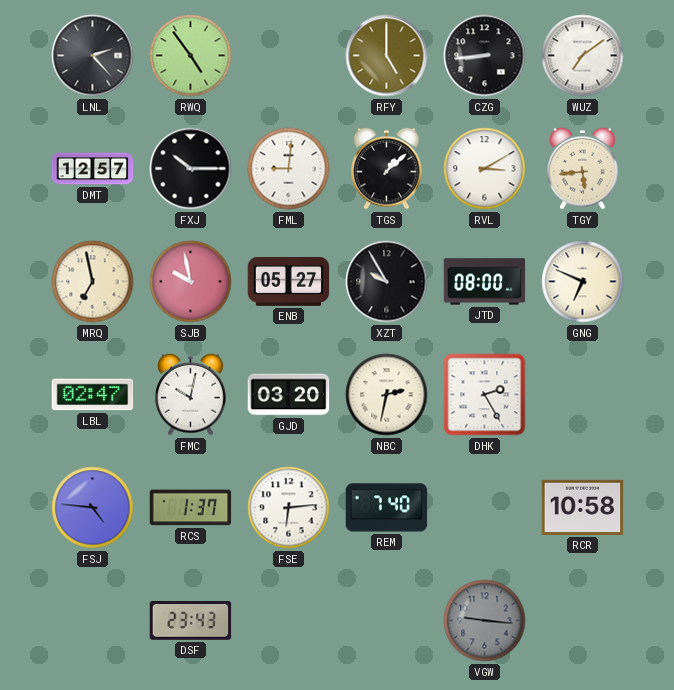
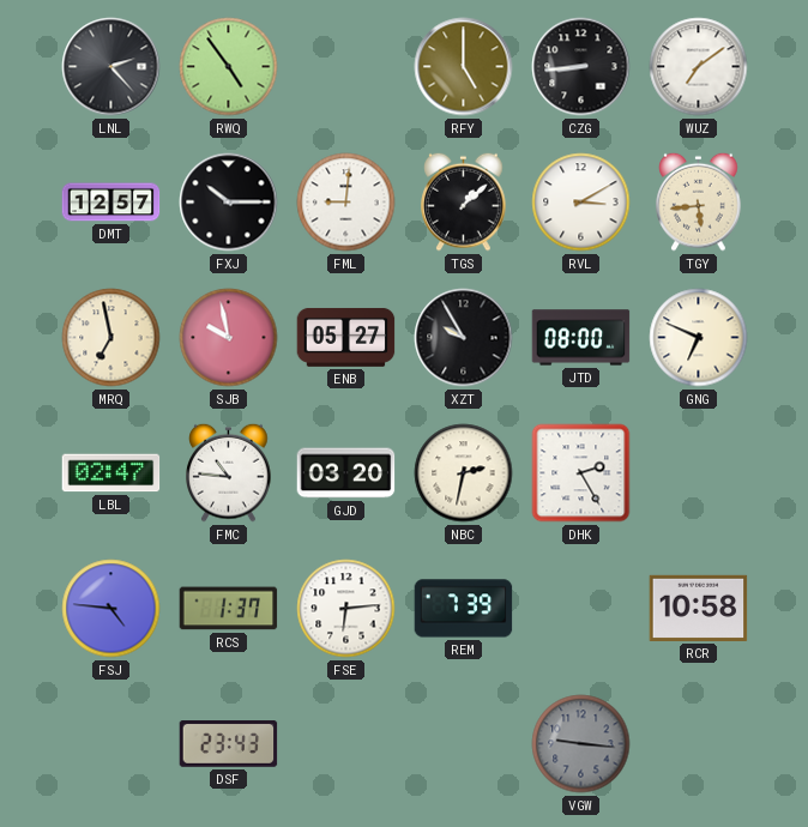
FMC: 10:02 -> 10:46 (229, 472)
REM: 7:40 -> 7:39 (464, 609)
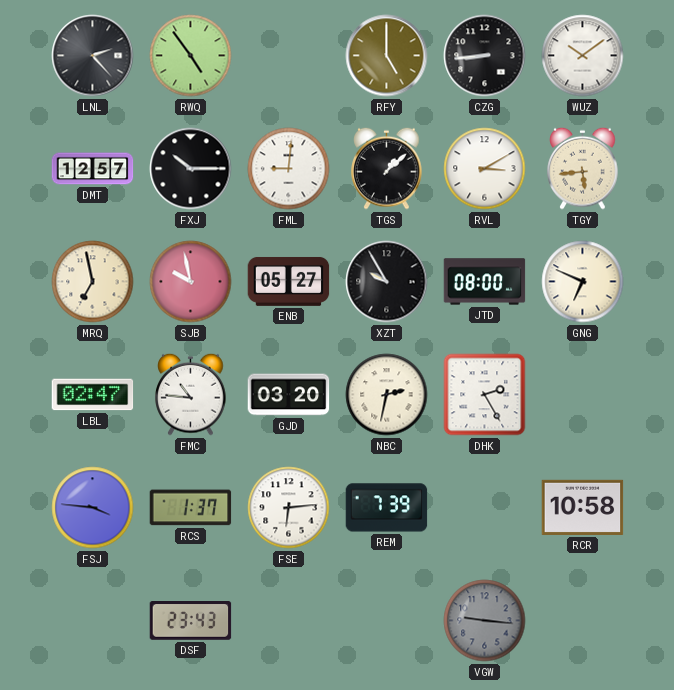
WUZ: 7:09 -> 10:09 (583, 56)
FSJ: 4:46 -> 3:46 (93, 508)
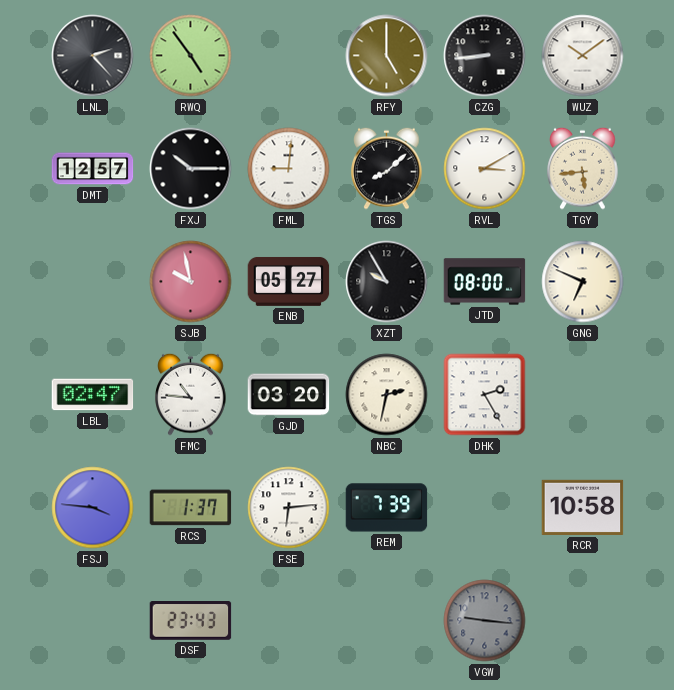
TGS: 1:08 -> 8:08 (387, 168)
MRQ: 6:58 -> none (93, 282)
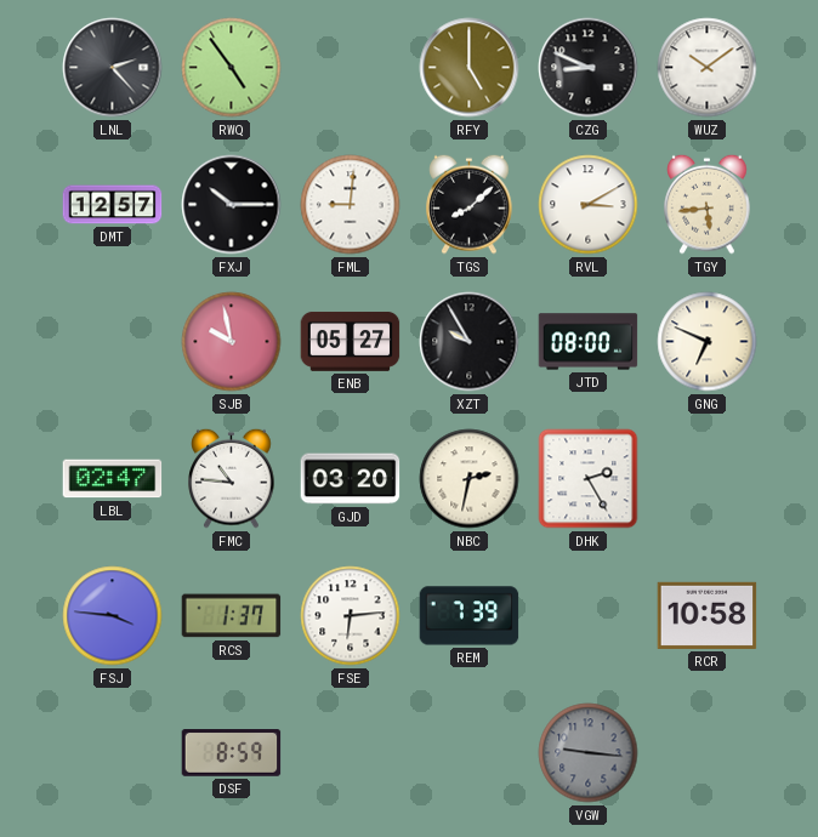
CZG: 8:44 -> 8:49 (589, 68)
DSF: 23:43 -> 8:59 (232, 753)
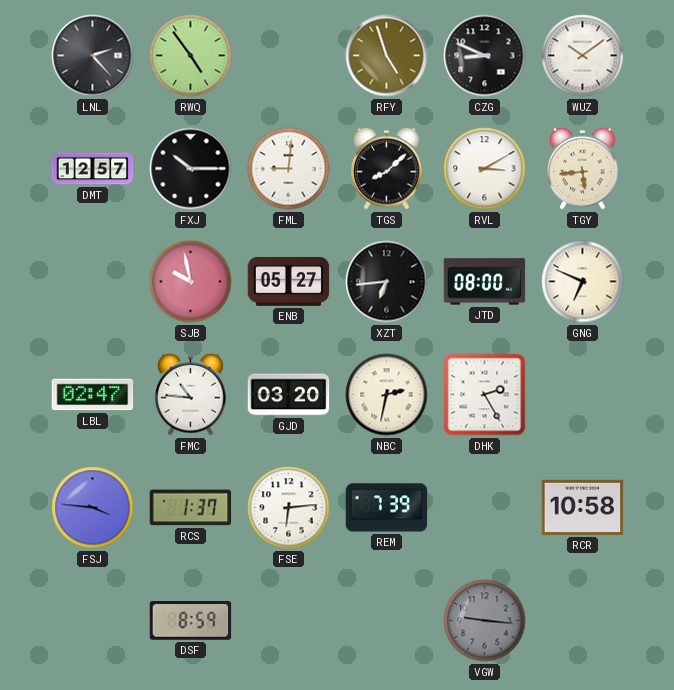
RFY: 5:00 -> 4:57 (387, 56)
XZT: 9:55 -> 6:44 (387, 282)
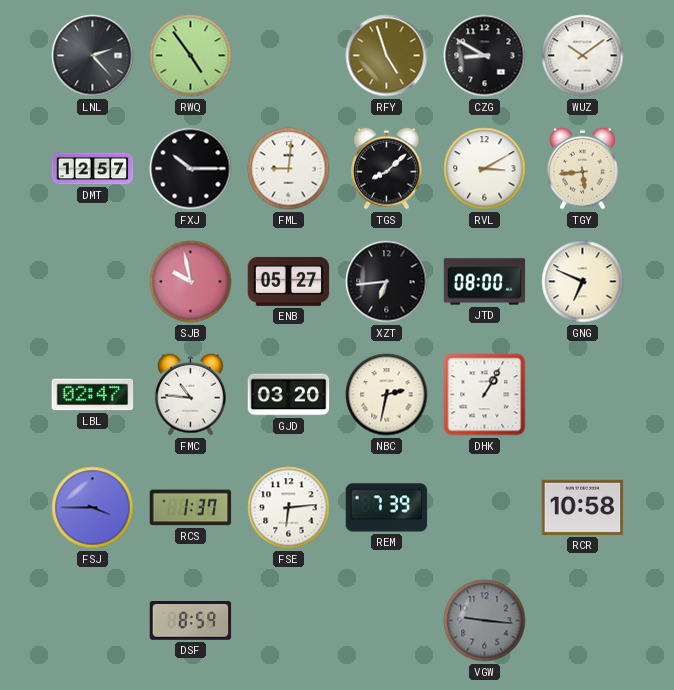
CZG: 8:49 -> 8:50 (485, 56)
DHK: 2:25 -> 1:05 (485, 395)
FSJ: 3:46 -> 3:45 (93, 508)
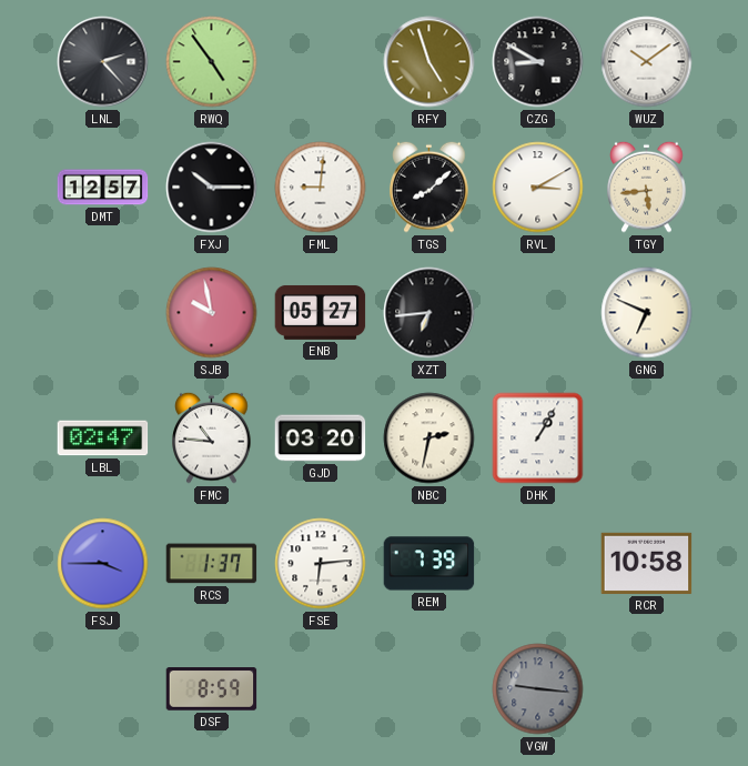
JTD: 08:00 -> none (485, 282)
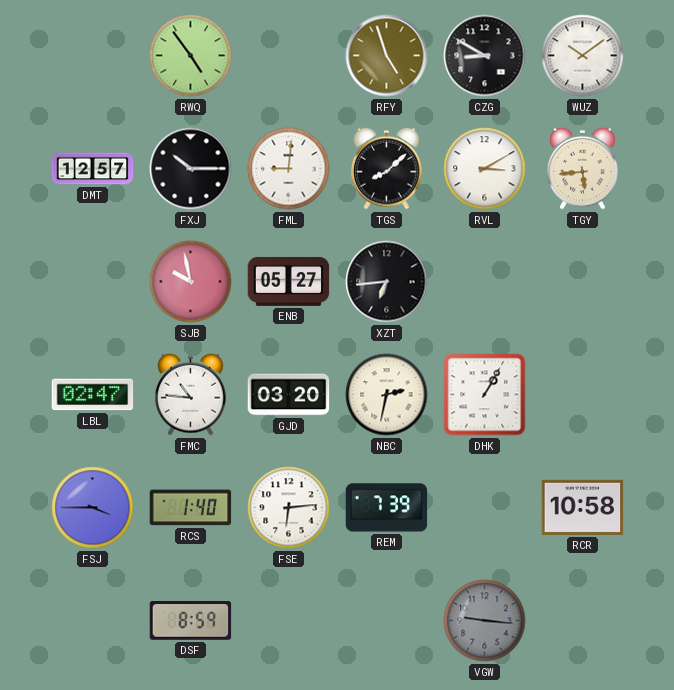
LNL: 2:23 -> none (103, 62)
GNG: 6:49 -> none (647, 313)
RCS: 1:37 -> 1:40 (191, 508)
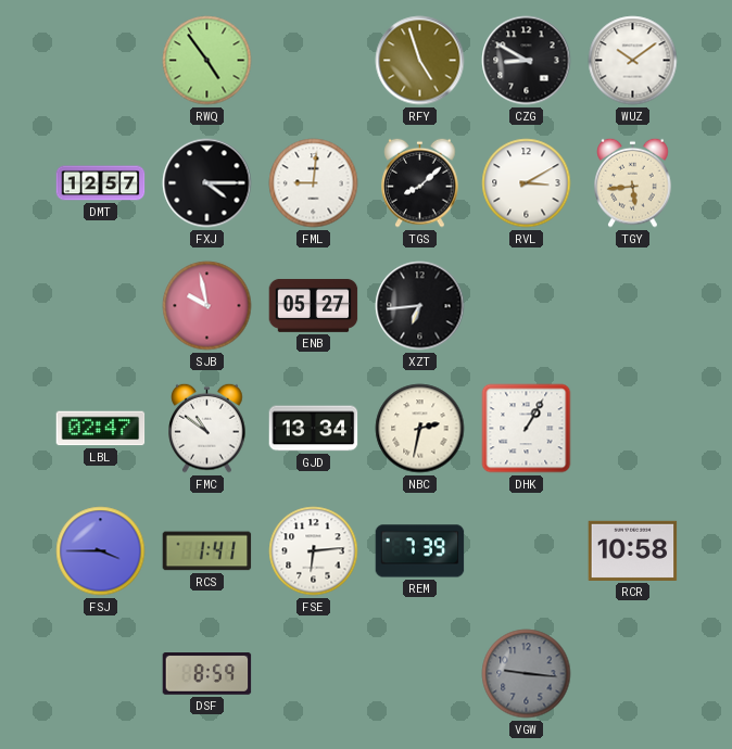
FXJ: 10:15 -> 4:15 (207, 183)
FMC: 10:46 -> 10:51 (207, 428)
GJD: 03:20 -> 13:34 (314, 429)
RCS: 1:40 -> 1:41 (207, 551)
